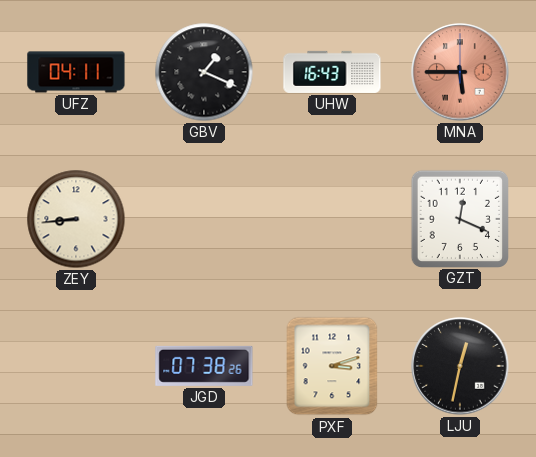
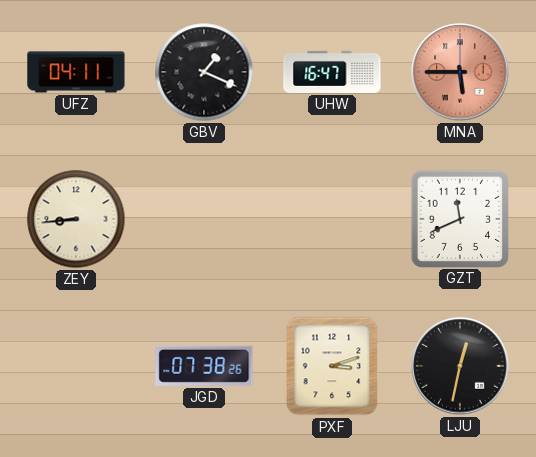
UHW: 16:43 -> 16:47 (332, 72)
GZT: 12:19 -> 11:41 (459, 218)
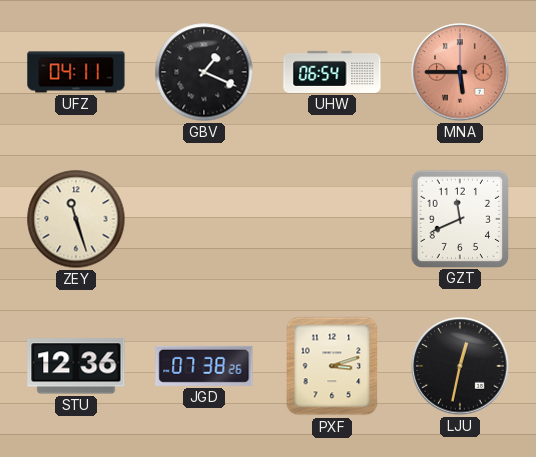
UHW: 16:47 -> 06:54 (332, 72)
ZEY: 8:44 -> 11:27 (76, 219)
STU: none -> 12:36 (76, 366)
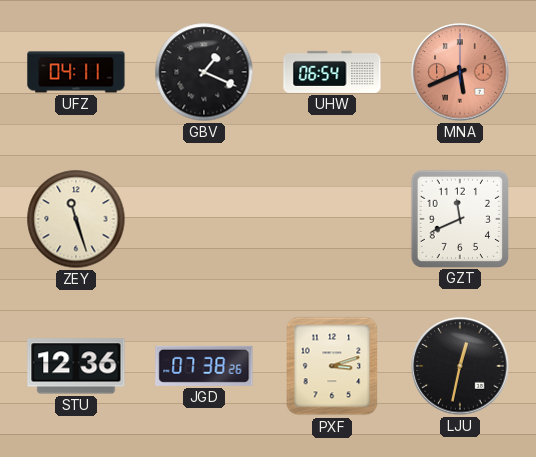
MNA: 5:45 -> 5:41 (460, 72)
